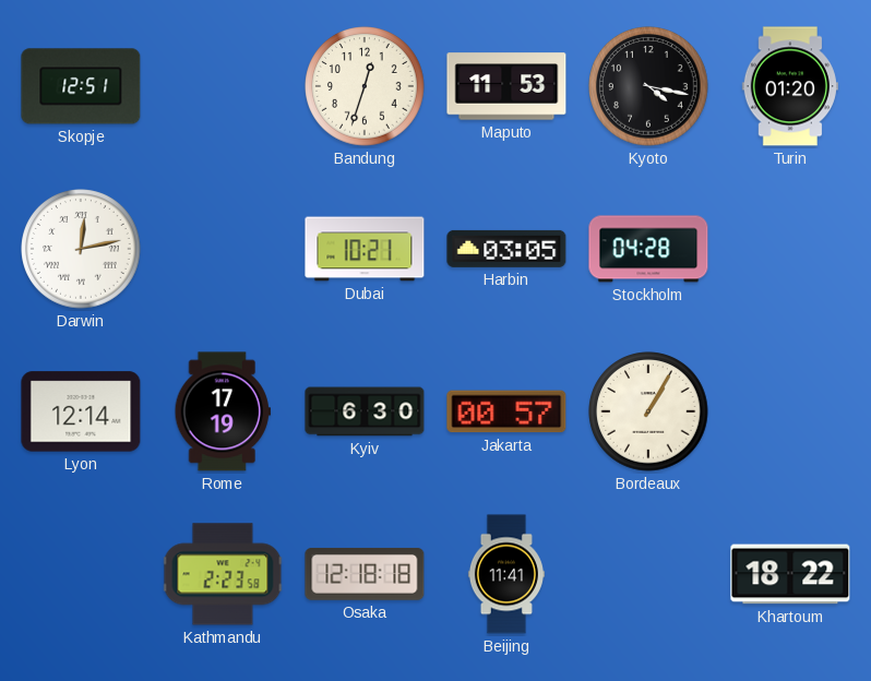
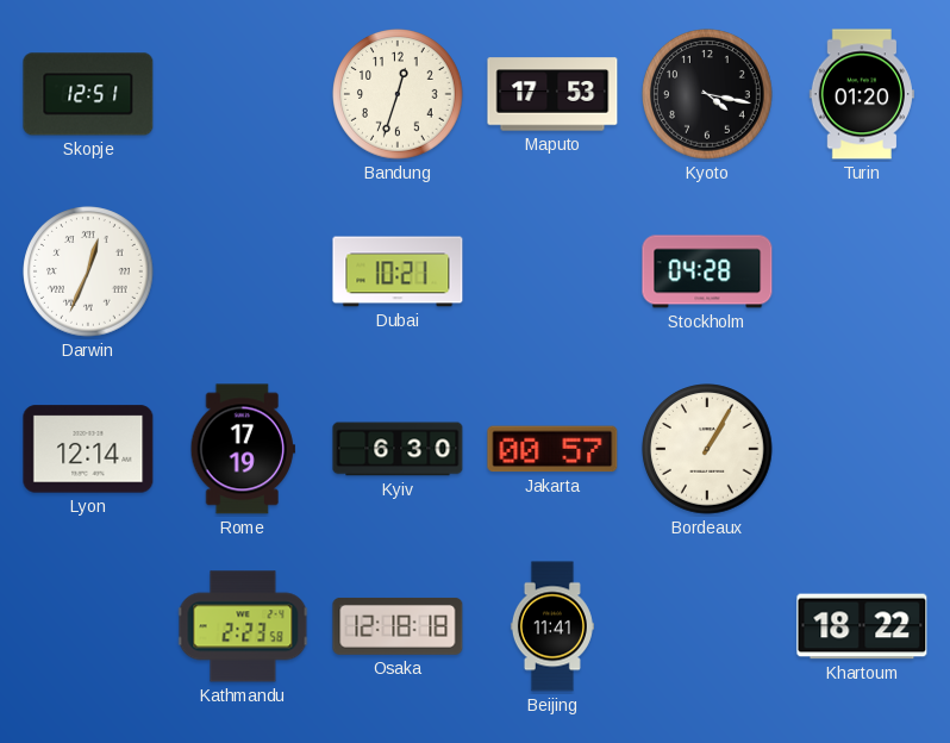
Maputo: 11:53 -> 17:53 (552, 94)
Darwin: 12:13 -> 12:34 (88, 271)
Harbin: 03:05 -> none (506, 249)
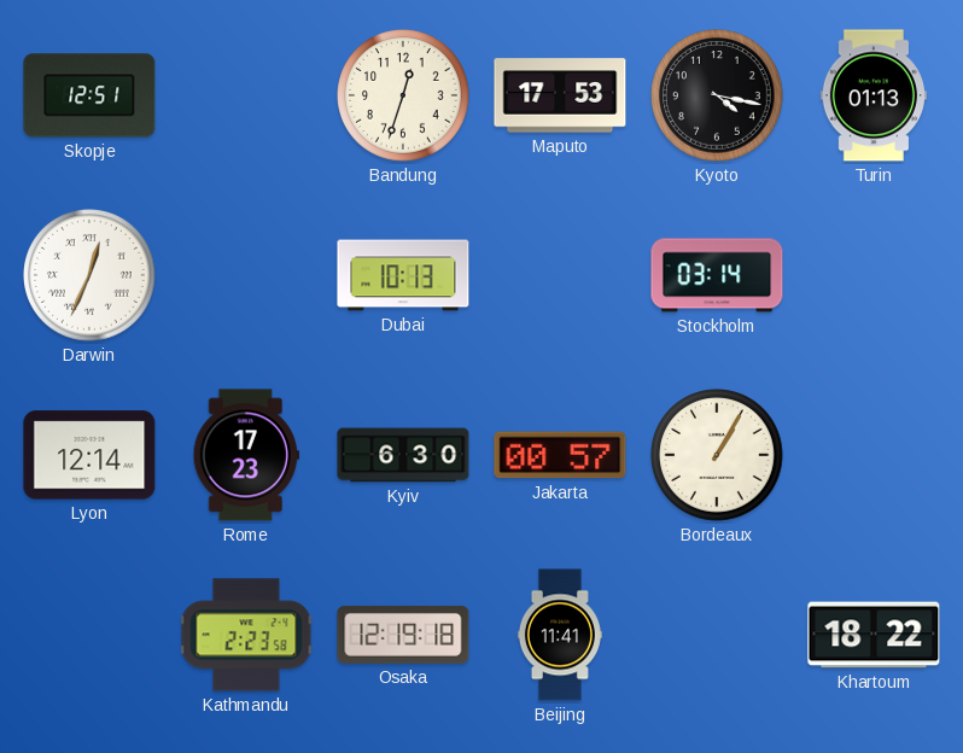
Turin: 01:20 -> 01:13 (874, 95)
Dubai: 10:21 -> 10:13 (403, 275)
Stockholm: 04:28 -> 03:14 (717, 275)
Rome: 17:19 -> 17:23 (246, 455)
Osaka: 12:18 -> 12:19 (403, 635)
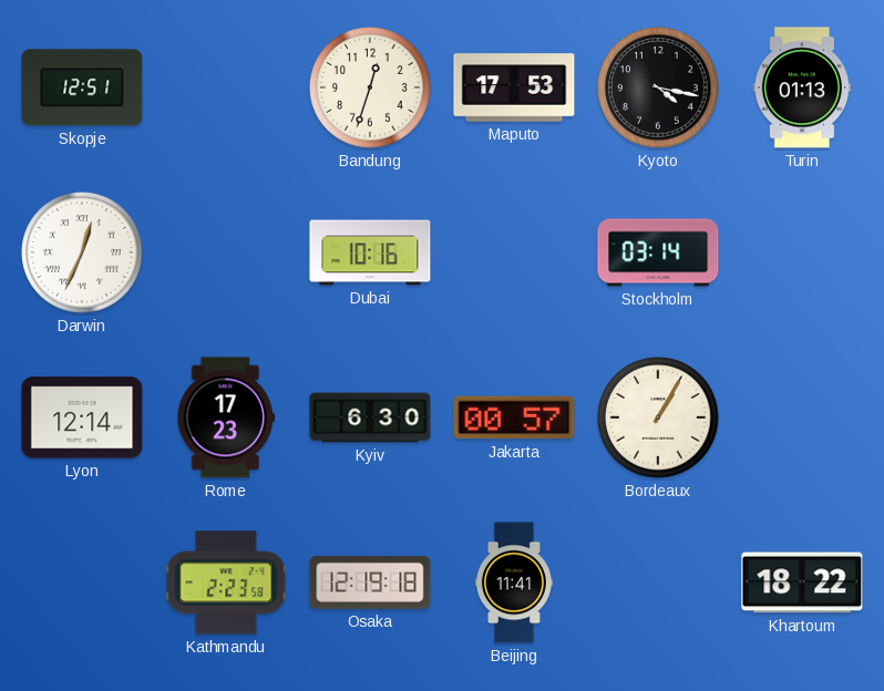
Dubai: 10:13 -> 10:16 (370, 252)
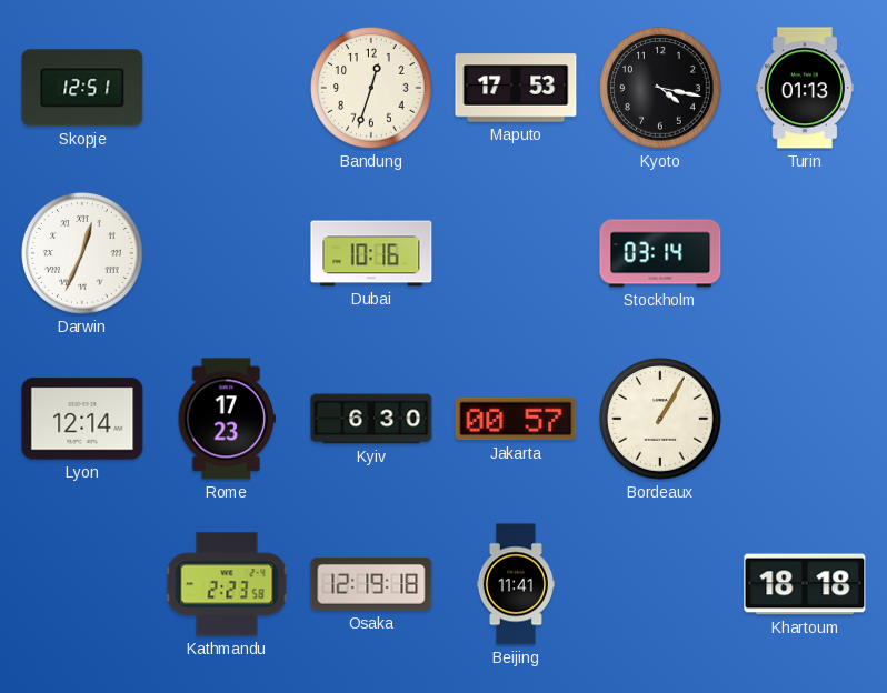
Khartoum: 18:22 -> 18:18 (805, 584)
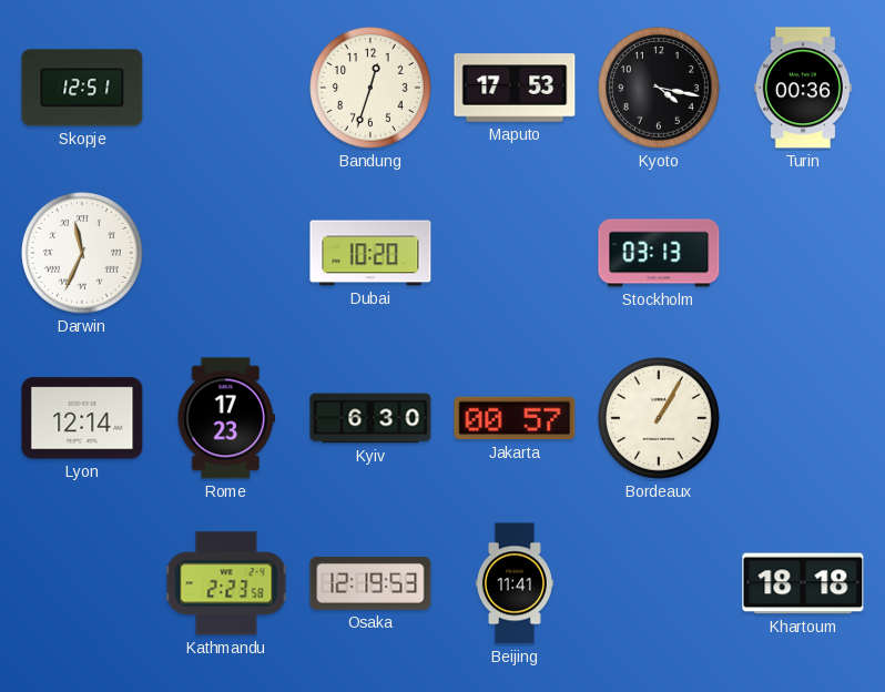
Turin: 01:13 -> 00:36 (803, 88)
Darwin: 12:34 -> 11:34 (82, 253)
Dubai: 10:16 -> 10:20 (370, 253)
Stockholm: 03:14 -> 03:13 (659, 253)
Osaka: 12:19:18 -> 12:19:53 (370, 583)
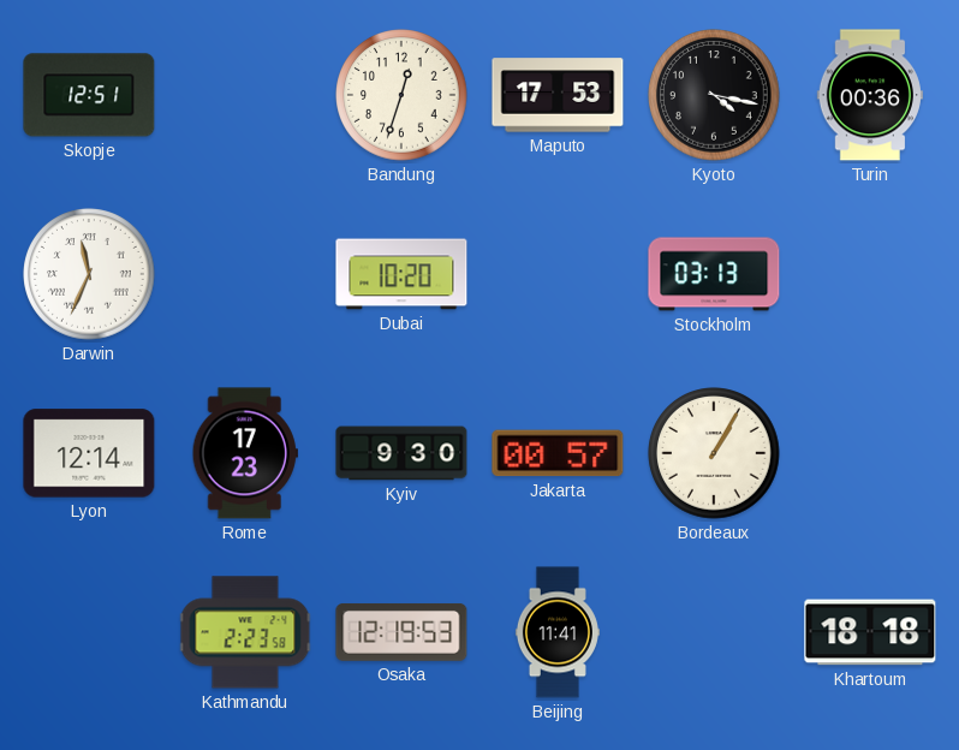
Kyiv: 6:30 -> 9:30 (401, 453)
